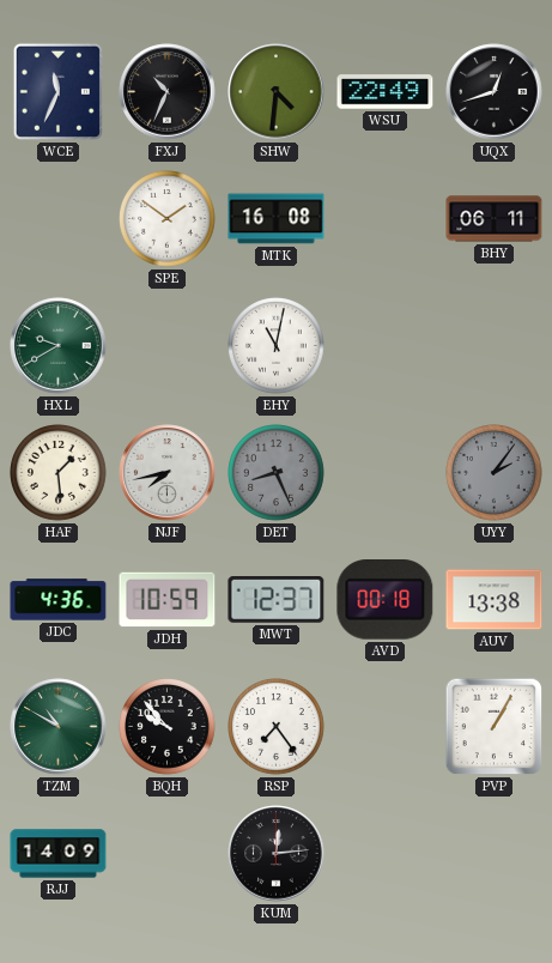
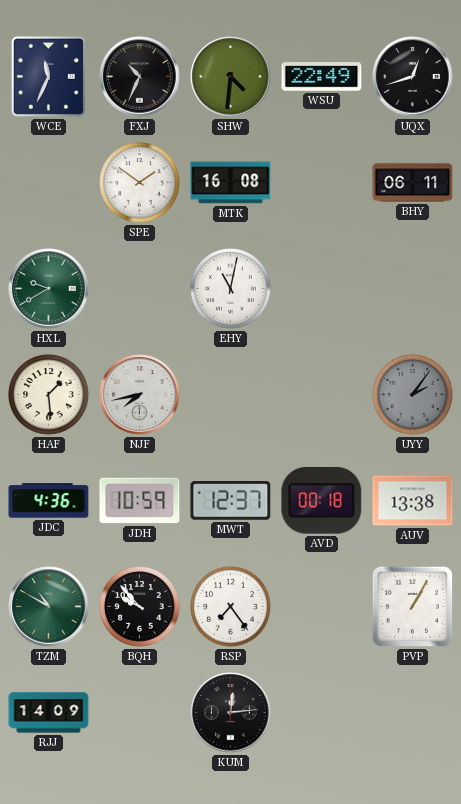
DET: 8:26 -> none (277, 473)
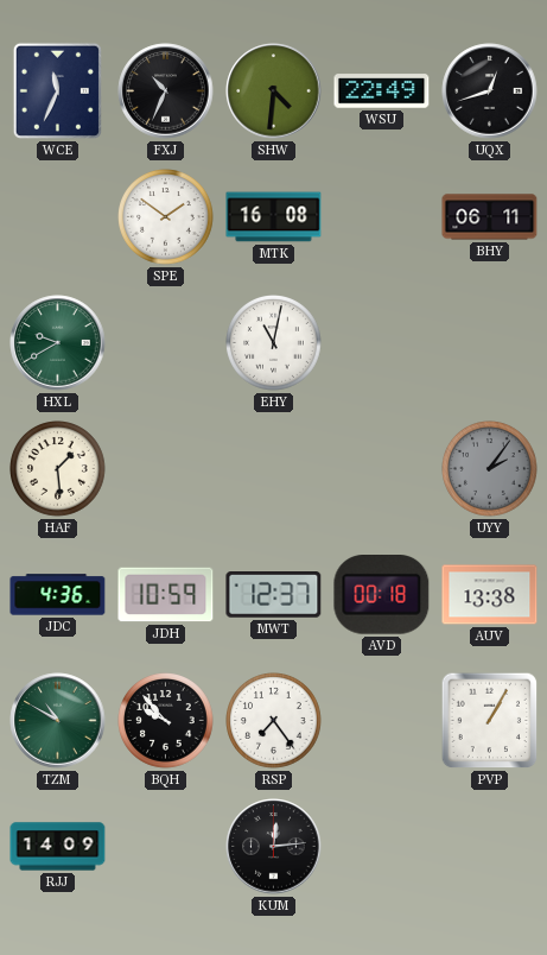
NJF: 7:43 -> none (140, 395)
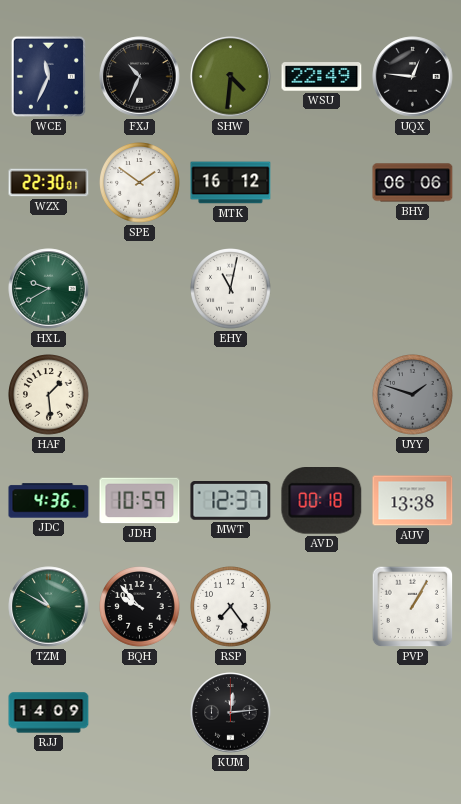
UQX: 12:42 -> 12:46 (413, 77)
WZX: none -> 22:30 (49, 183)
MTK: 16:08 -> 16:12 (231, 183)
BHY: 06:11 -> 06:06 (413, 183)
UYY: 2:06 -> 1:48 (413, 395)
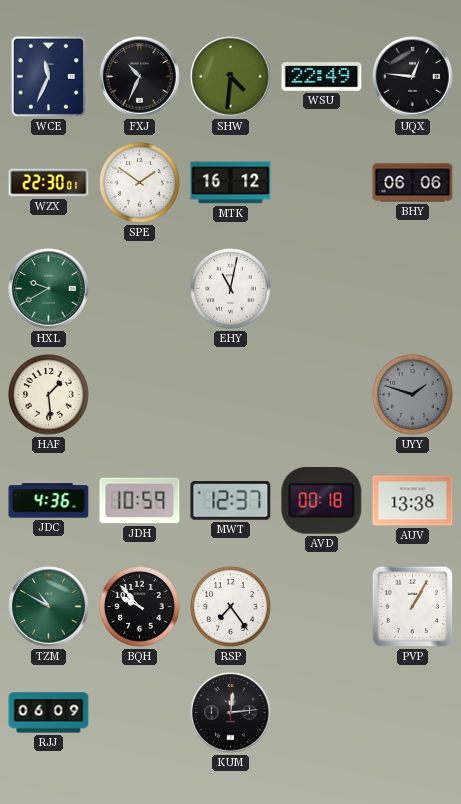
RJJ: 14:09 -> 06:09 (49, 713)
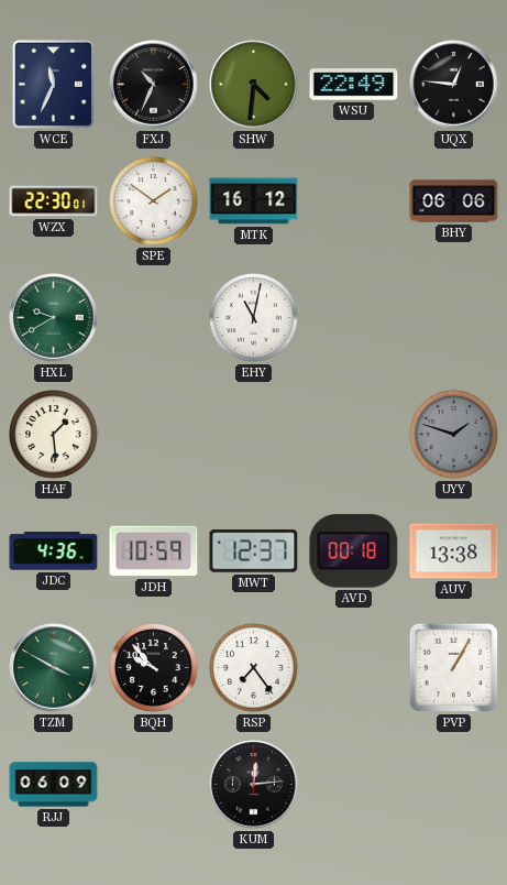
TZM: 10:50 -> 3:50 (54, 668)
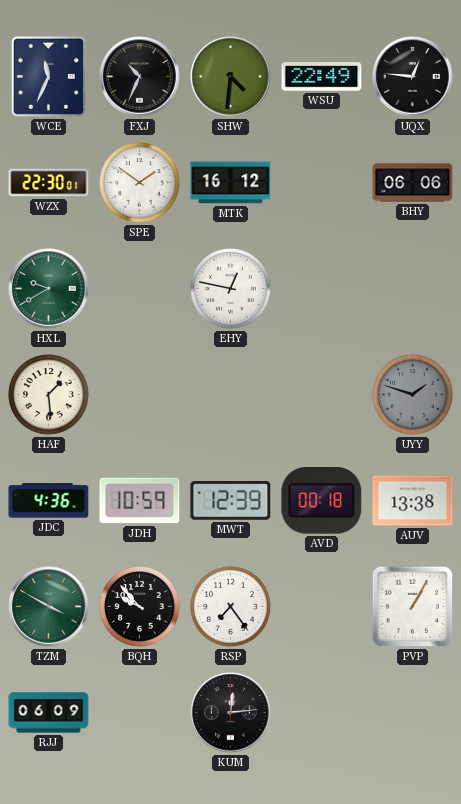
EHY: 11:02 -> 12:47 (231, 289)
MWT: 12:37 -> 12:39 (231, 501)
